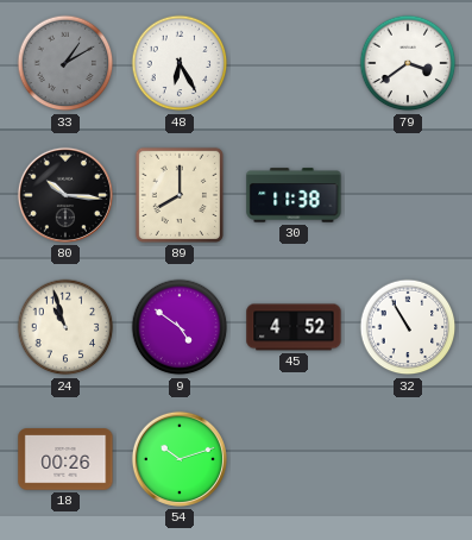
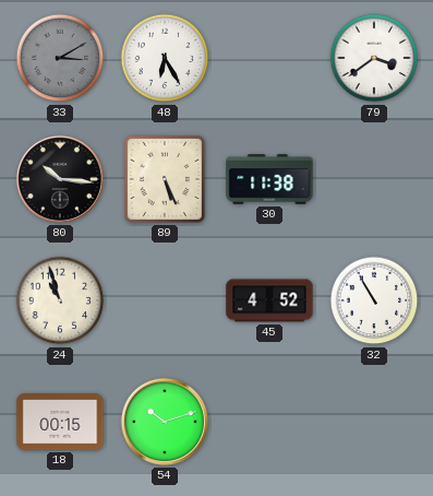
33: 1:10 -> 3:10 (60, 58)
89: 8:00 -> 5:26 (165, 179)
9: 4:51 -> none (180, 327)
18: 00:26 -> 00:15 (60, 422)
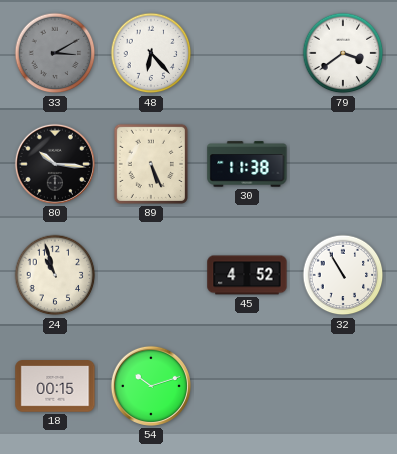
48: 6:25 -> 6:23 (151, 53)
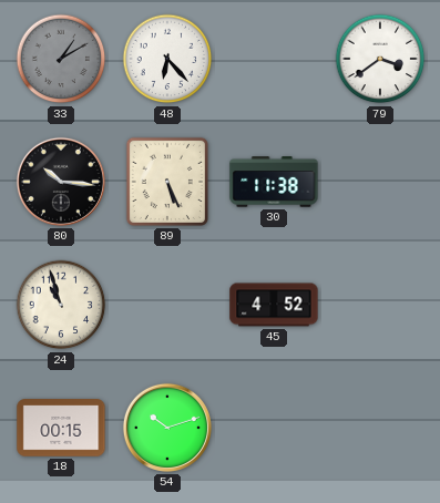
33: 3:10 -> 1:10 (61, 59)
32: 10:55 -> none (343, 275)
